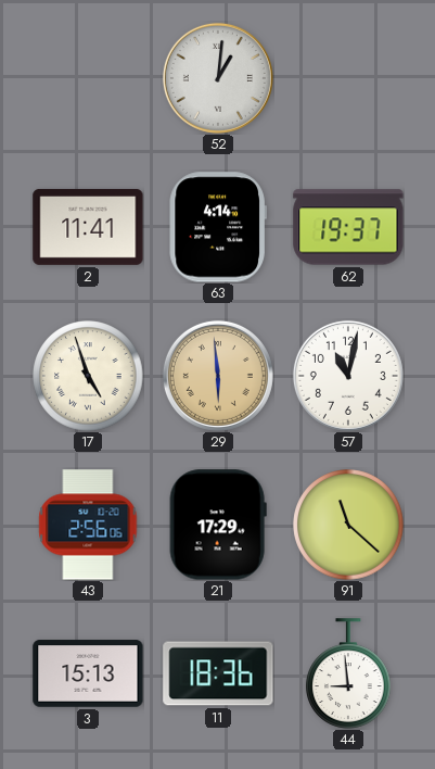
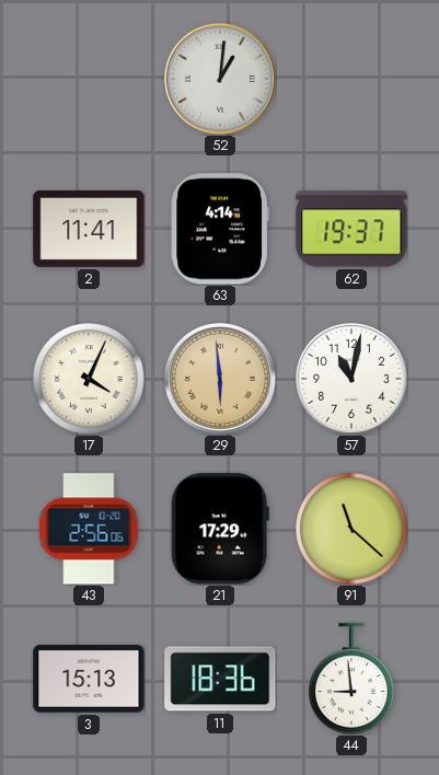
17: 4:57 -> 4:04 (89, 379)
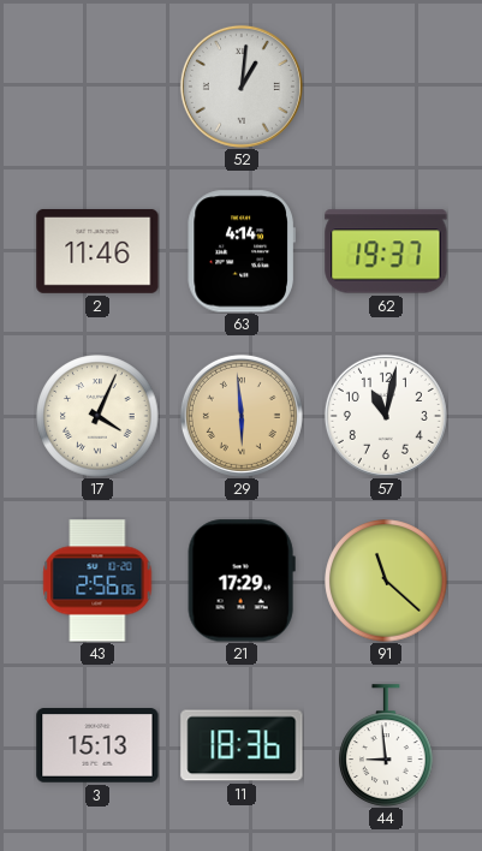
2: 11:41 -> 11:46 (97, 251)
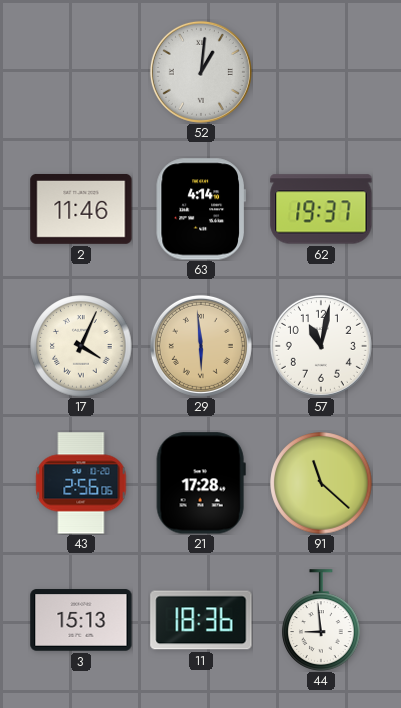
21: 17:29 -> 17:28 (201, 483)
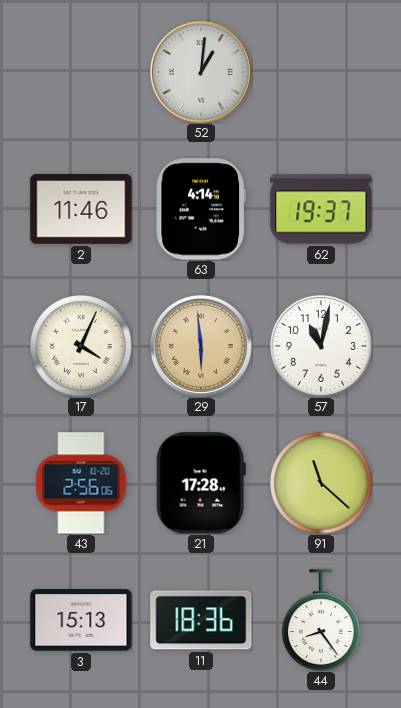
44: 8:59 -> 8:24 (321, 620)
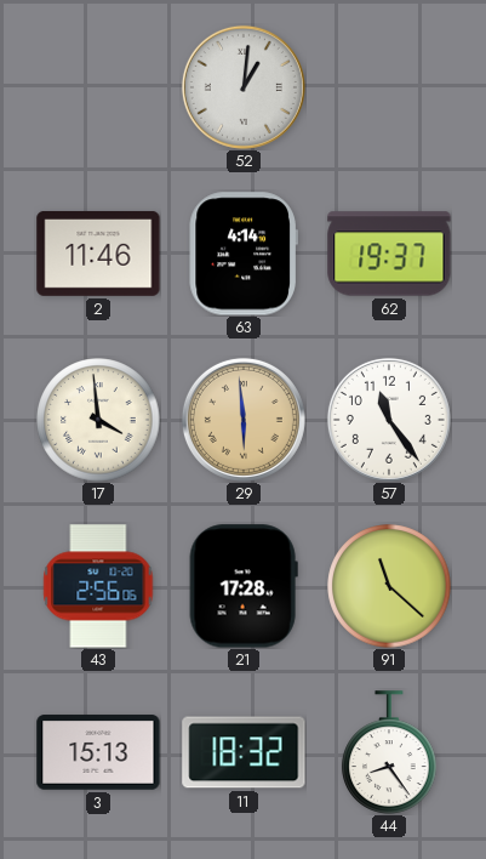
17: 4:04 -> 3:59 (98, 420)
57: 11:02 -> 11:24 (389, 420)
11: 18:36 -> 18:32 (244, 752)
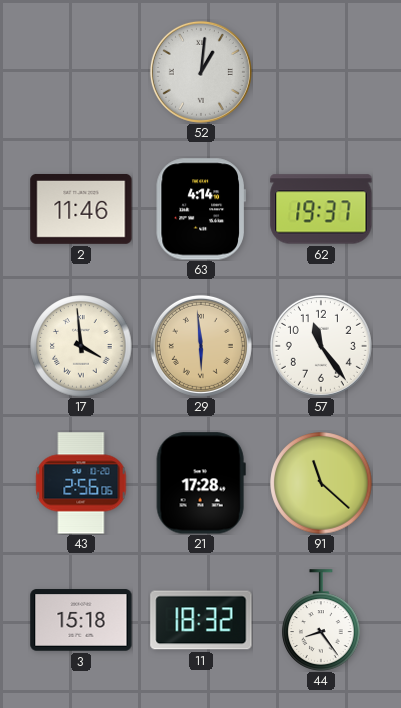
3: 15:13 -> 15:18 (81, 620)
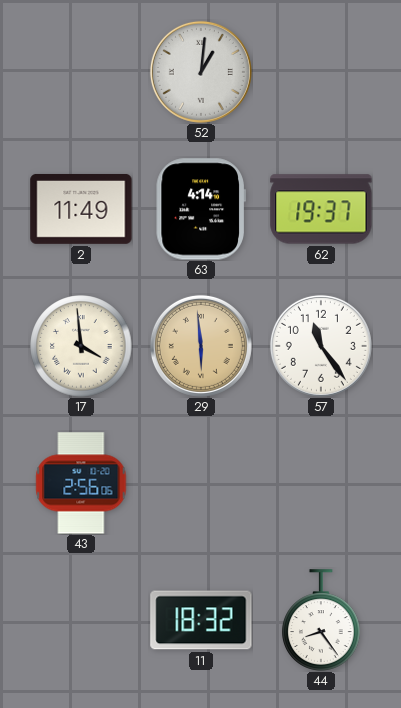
2: 11:46 -> 11:49 (81, 209)
21: 17:28 -> none (201, 483)
91: 11:22 -> none (321, 483)
3: 15:18 -> none (81, 620)
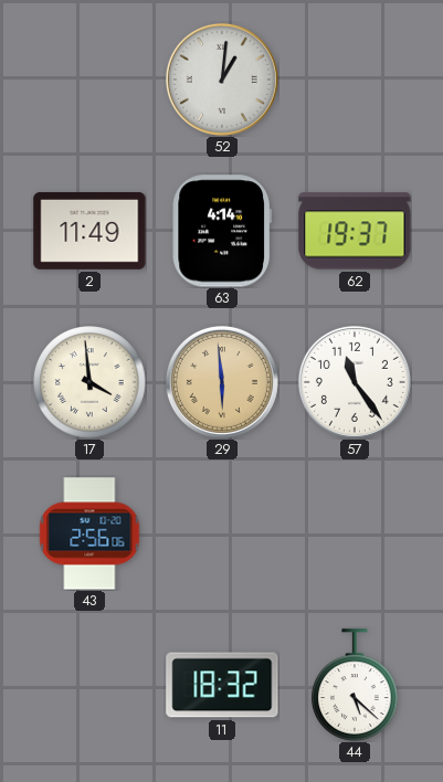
44: 8:24 -> 5:22 (355, 685)
